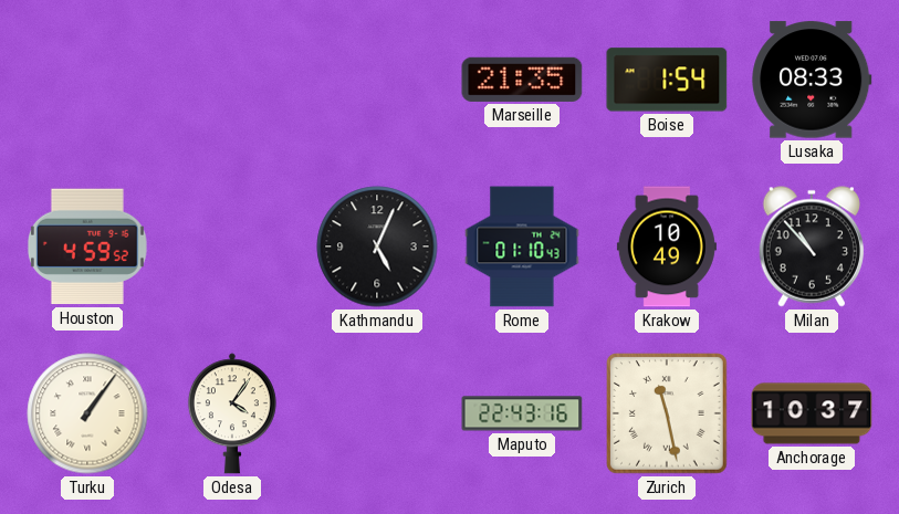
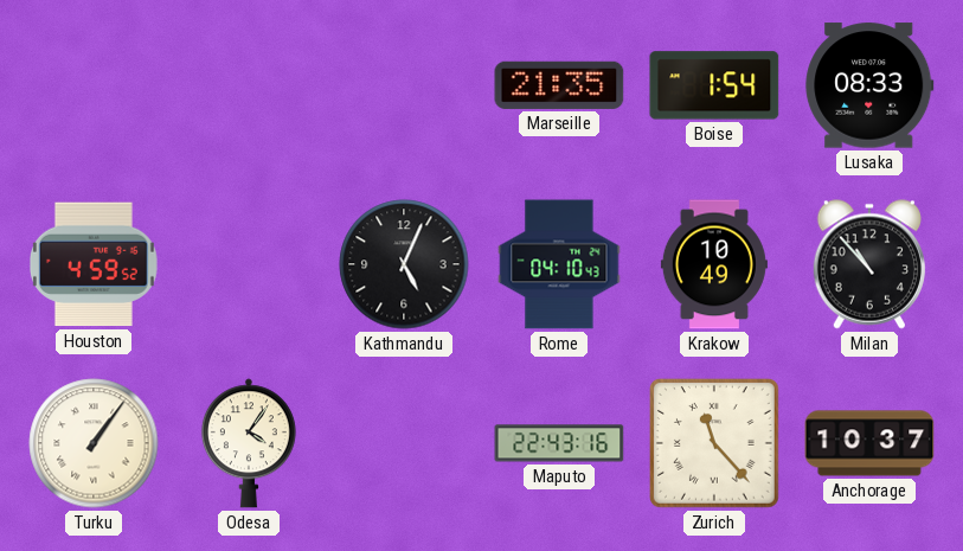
Rome: 01:10 -> 04:10 (559, 264)
Zurich: 11:28 -> 11:23 (714, 443)
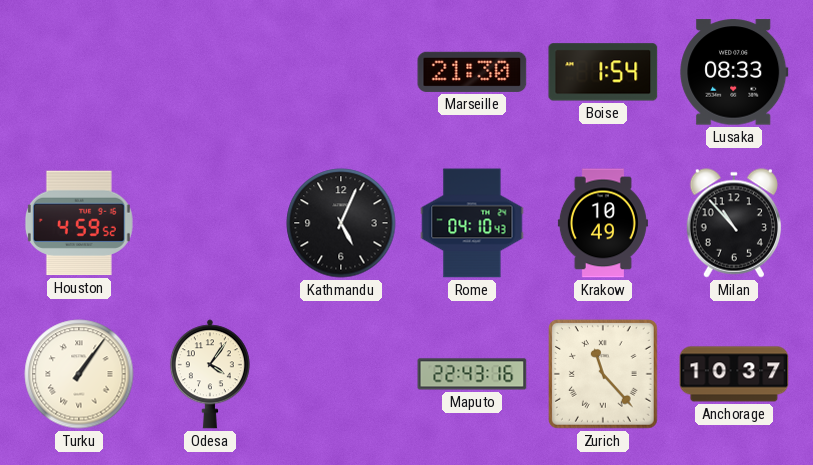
Marseille: 21:35 -> 21:30 (472, 72)
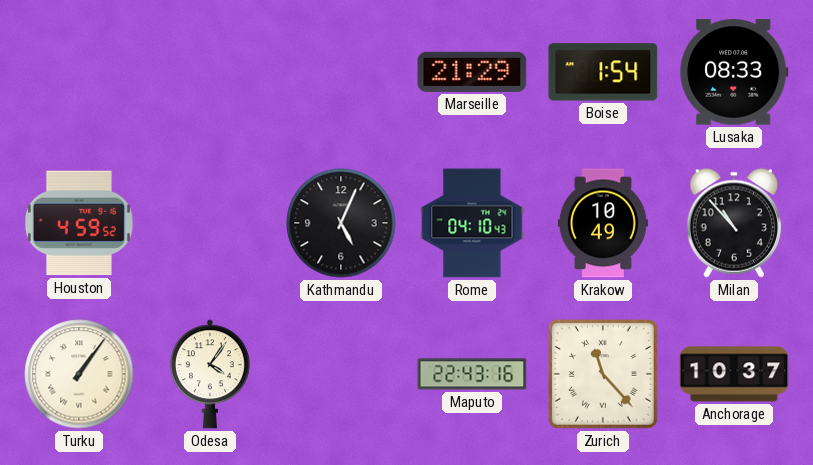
Marseille: 21:30 -> 21:29 (472, 72)
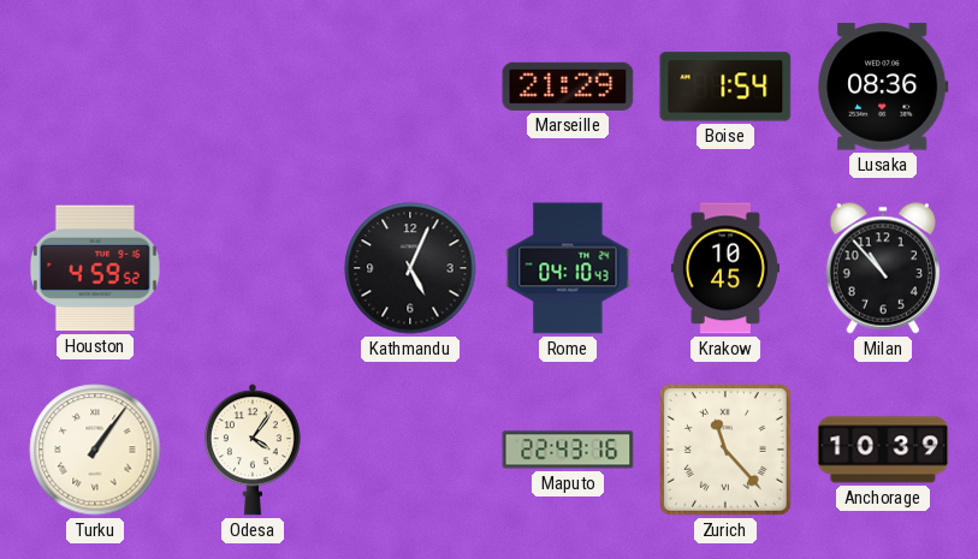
Lusaka: 08:33 -> 08:36 (883, 87)
Krakow: 10:49 -> 10:45 (725, 268)
Anchorage: 10:37 -> 10:39 (883, 450)
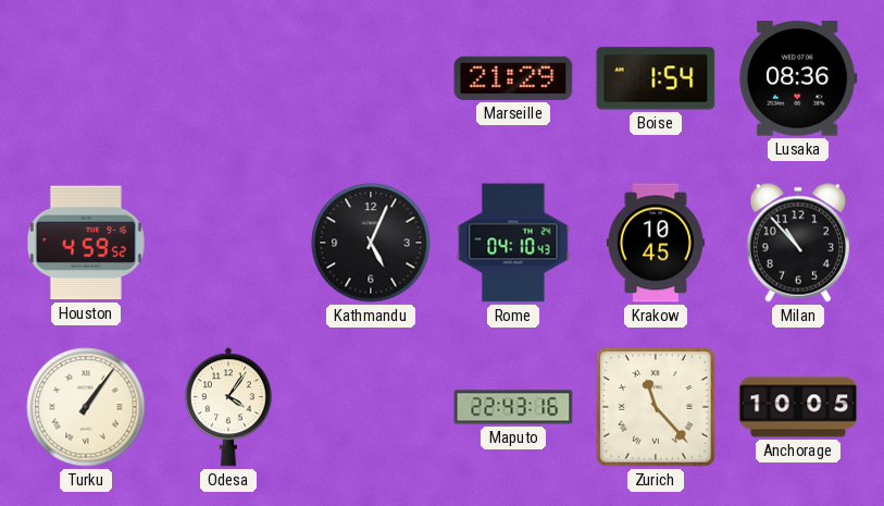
Anchorage: 10:39 -> 10:05 (798, 407)
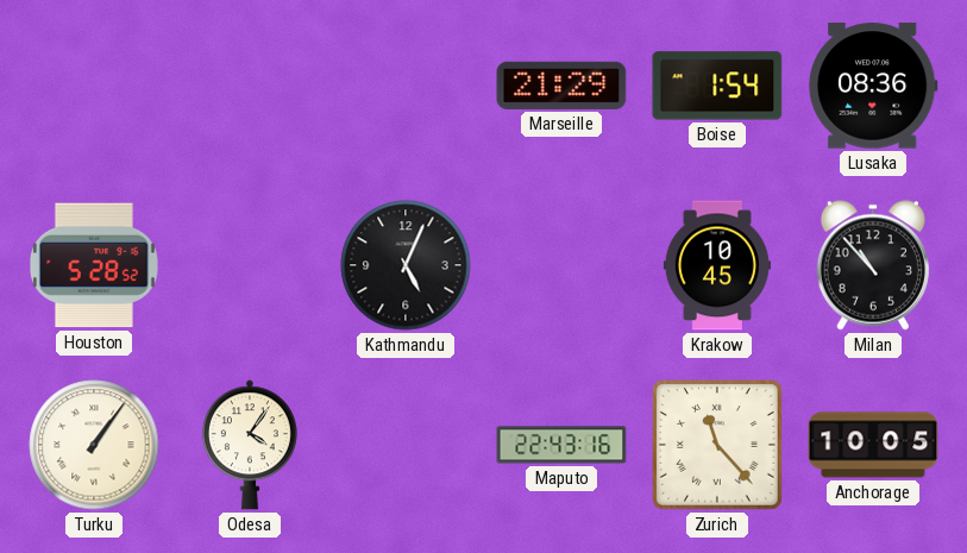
Houston: 4:59 -> 5:28 (94, 265)
Rome: 04:10 -> none (513, 243)
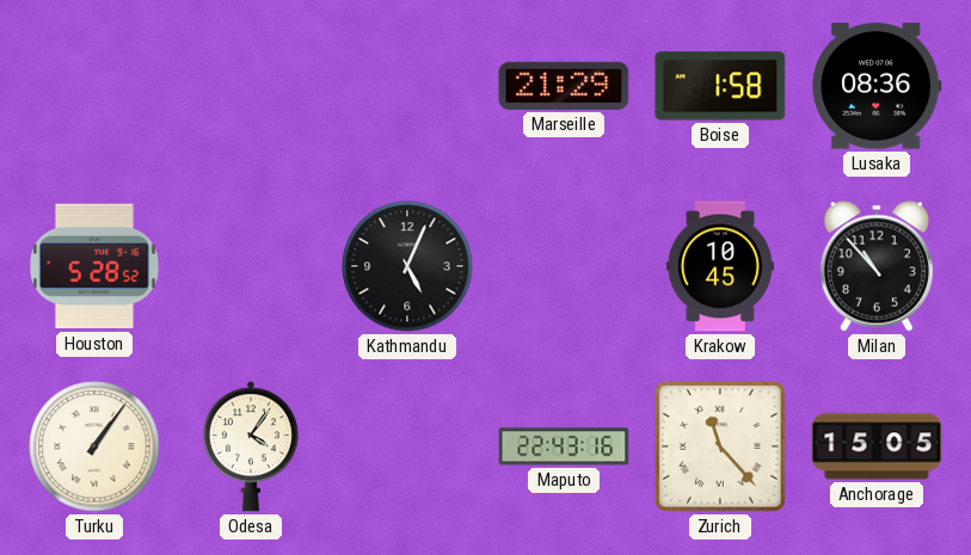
Boise: 1:54 -> 1:58 (720, 86)
Anchorage: 10:05 -> 15:05 (877, 446)
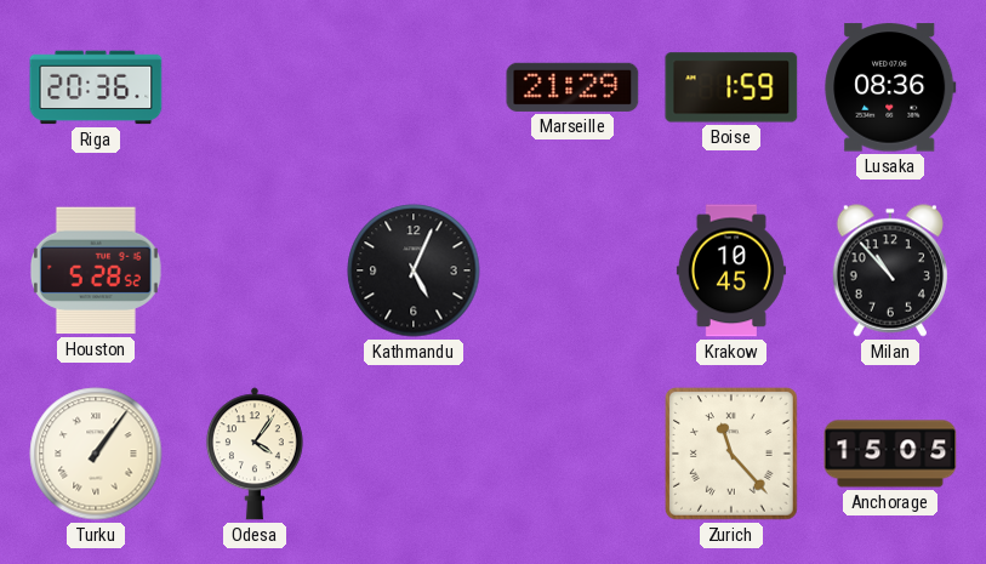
Riga: none -> 20:36 (96, 87)
Boise: 1:58 -> 1:59 (731, 87)
Maputo: 22:43 -> none (564, 446)
